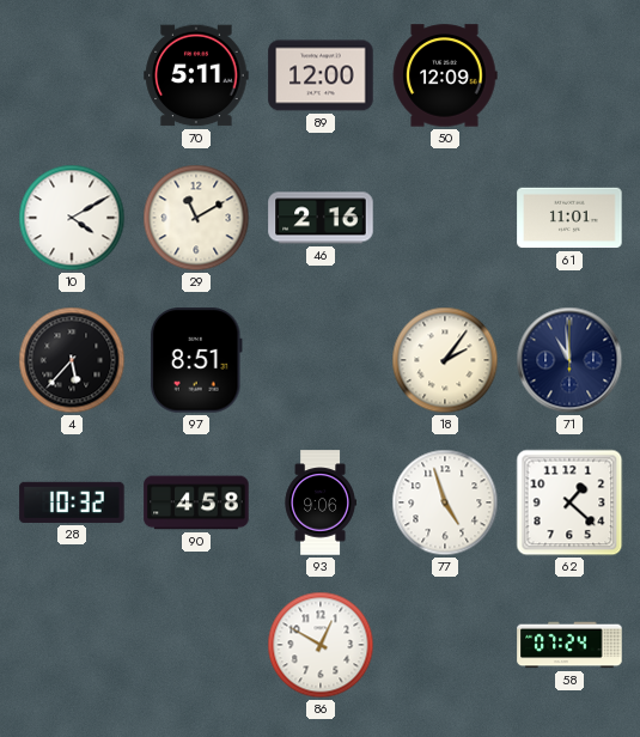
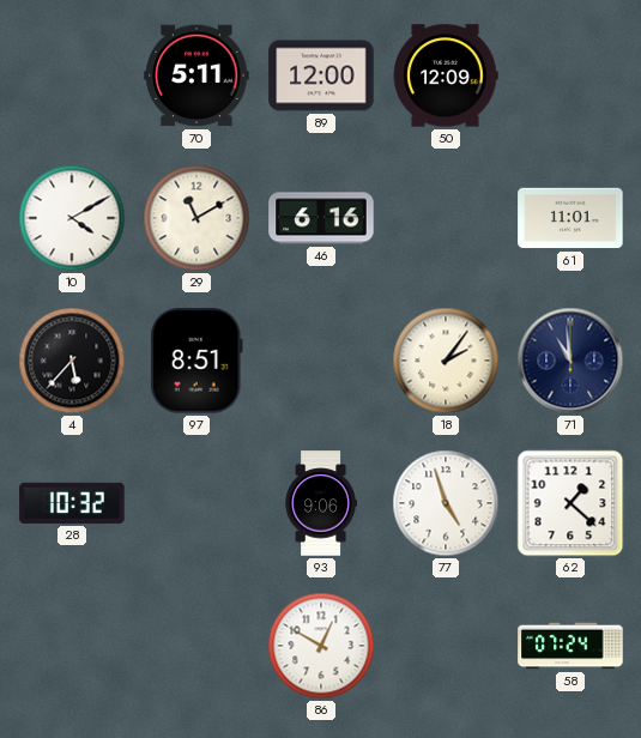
46: 2:16 -> 6:16 (321, 218)
90: 4:58 -> none (196, 502)
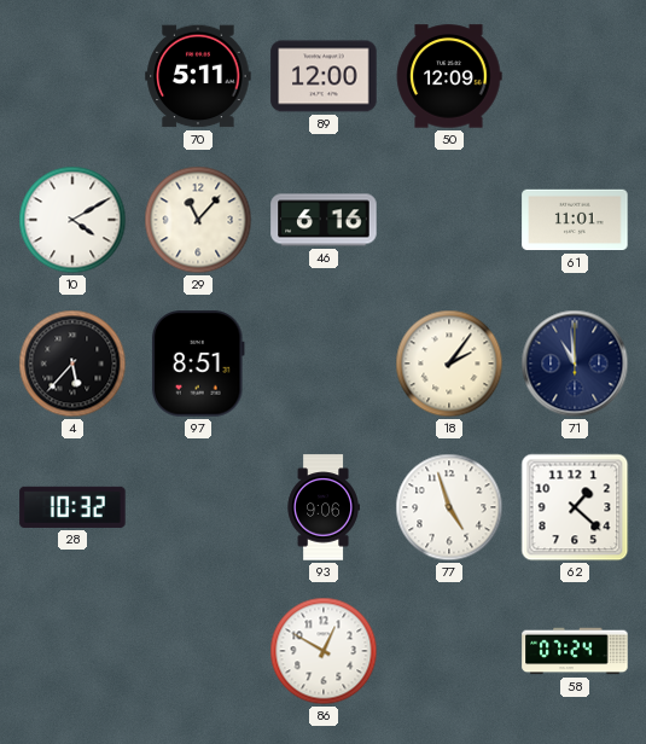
29: 11:10 -> 11:07 (198, 220)
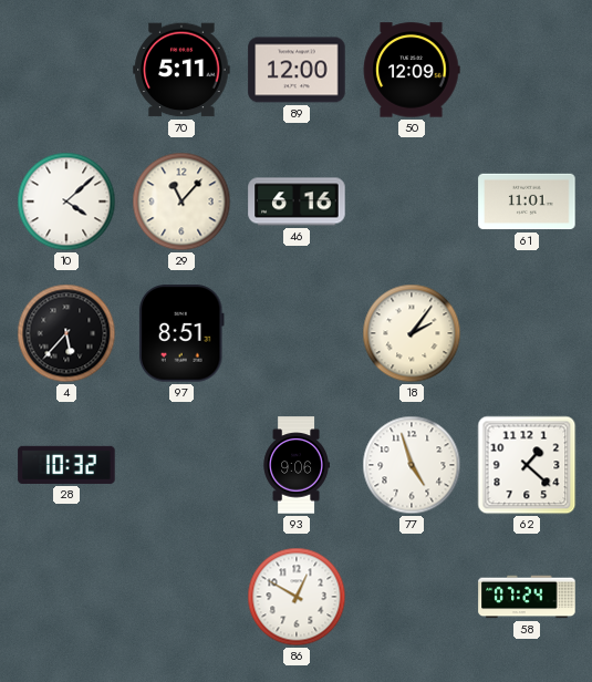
10: 4:10 -> 4:08 (66, 201)
71: 10:59 -> none (575, 364)
